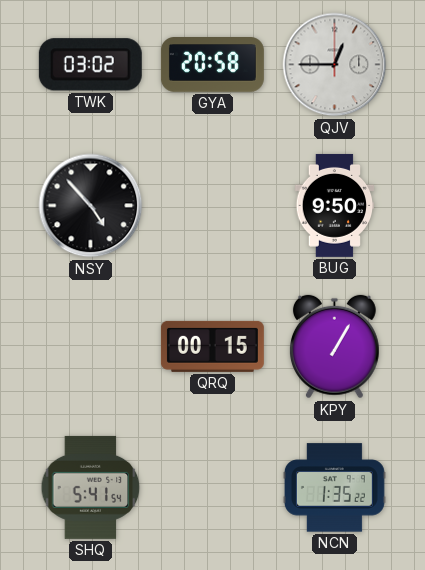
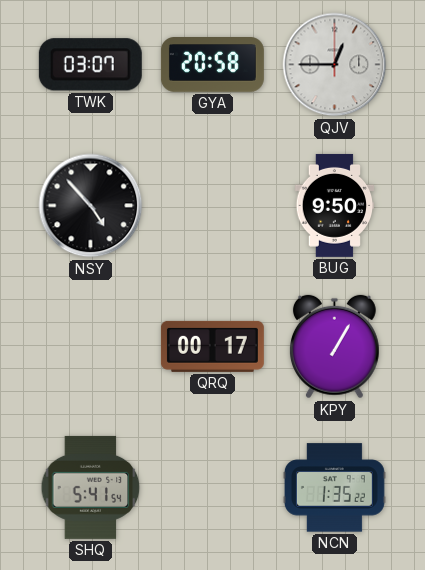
TWK: 03:02 -> 03:07 (90, 65)
QRQ: 00:15 -> 00:17 (212, 346)
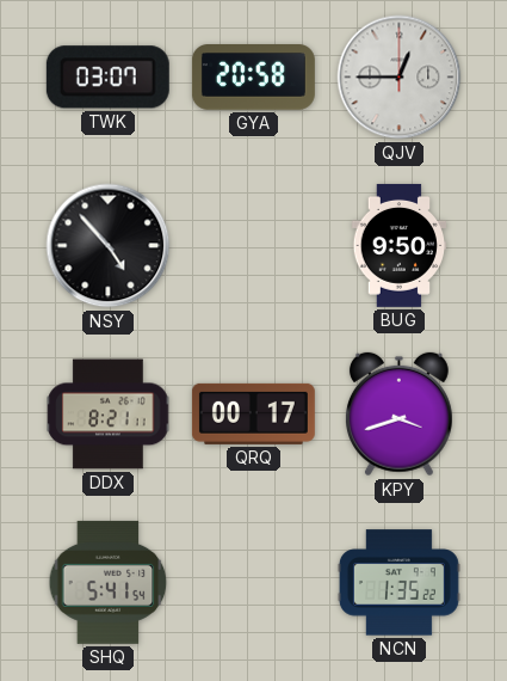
DDX: none -> 8:21 (109, 415)
KPY: 1:05 -> 3:42 (398, 415)
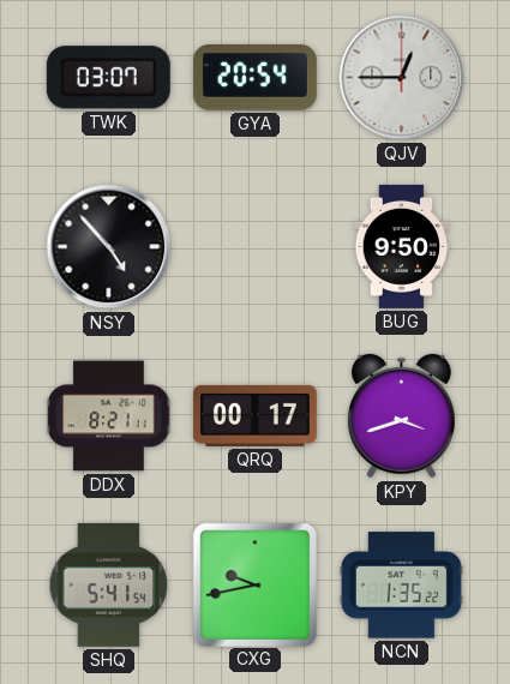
GYA: 20:58 -> 20:54 (254, 78)
CXG: none -> 9:43 (254, 584)
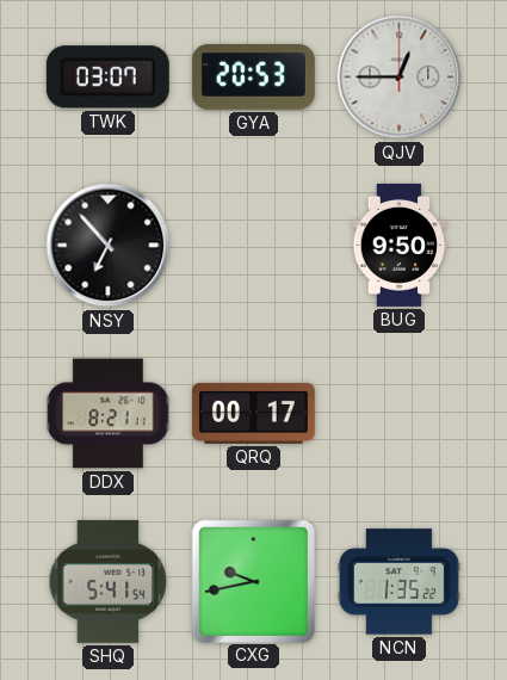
GYA: 20:54 -> 20:53 (253, 78)
NSY: 4:53 -> 6:53 (109, 246)
KPY: 3:42 -> none (401, 416)
